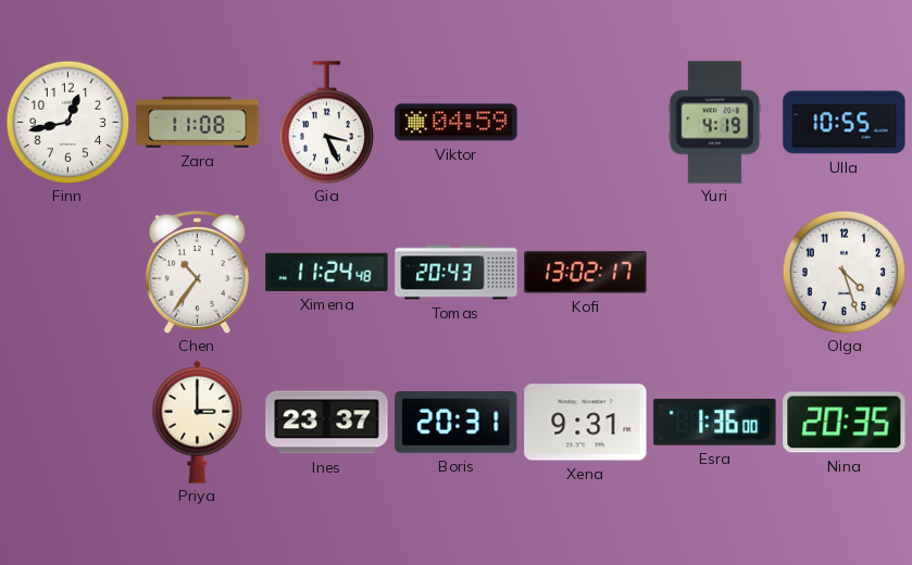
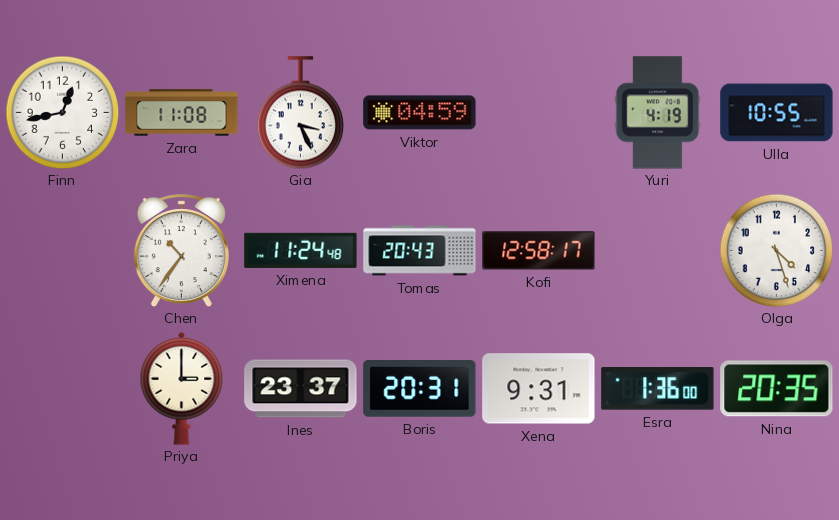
Kofi: 13:02 -> 12:58 (539, 251)
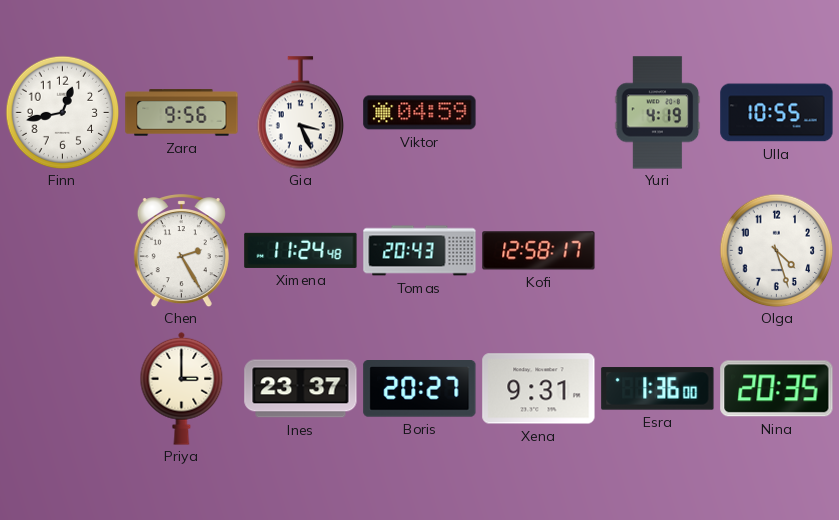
Zara: 11:08 -> 9:56 (182, 113)
Chen: 10:36 -> 2:25 (181, 251)
Boris: 20:31 -> 20:27 (420, 389)
